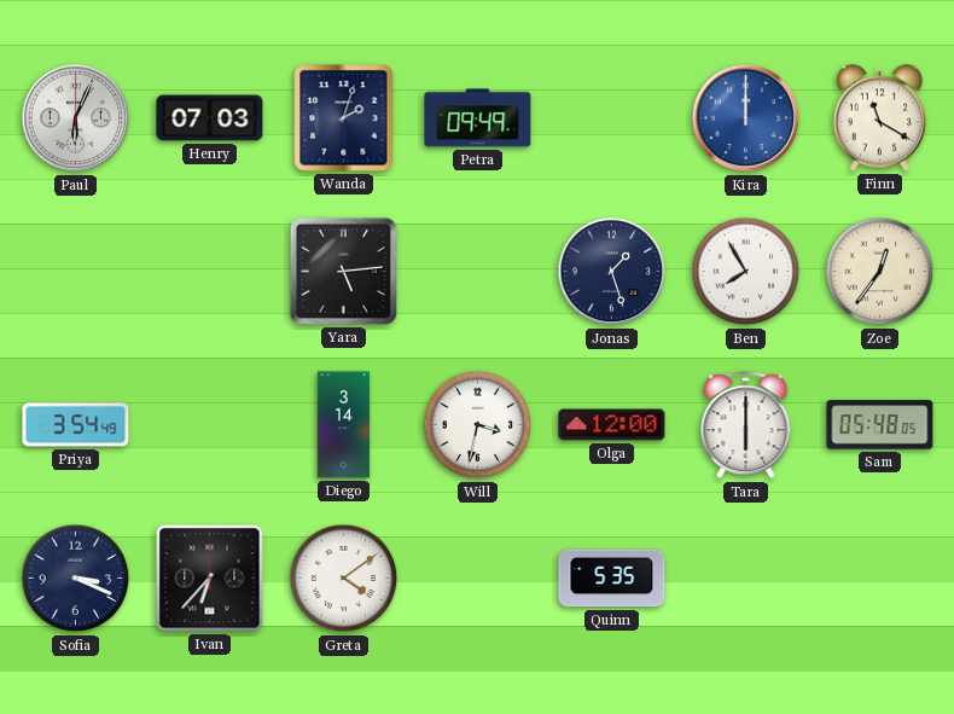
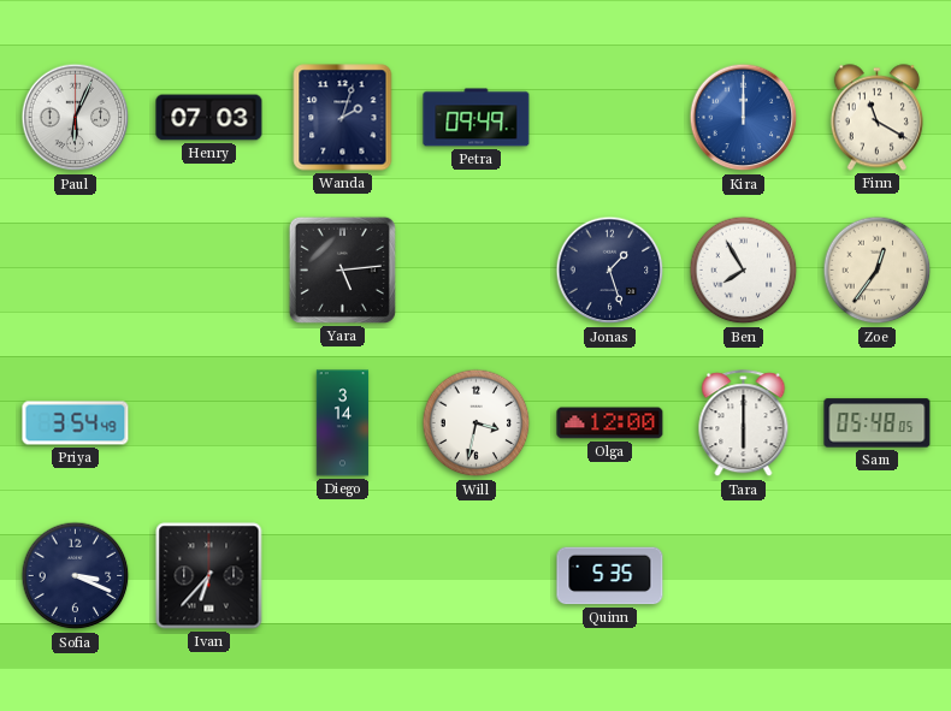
Greta: 4:09 -> none (344, 579)
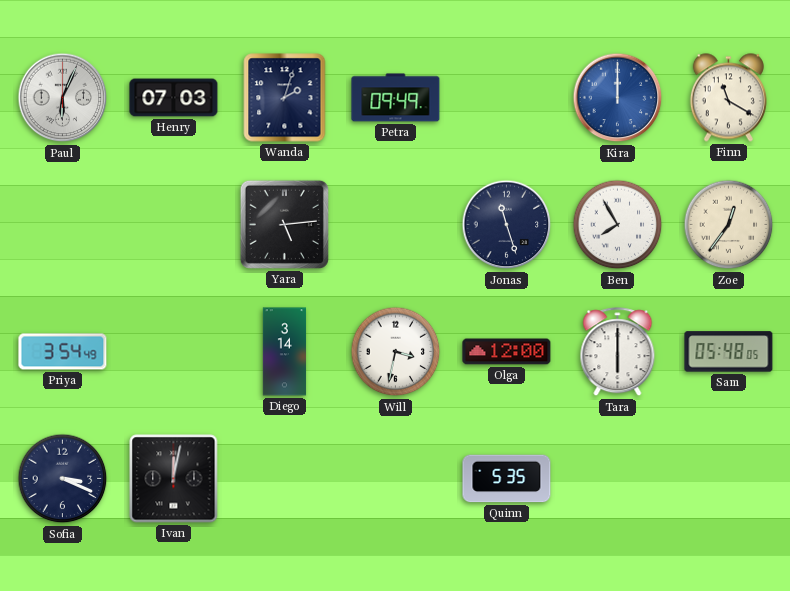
Jonas: 1:27 -> 11:27 (507, 225)
Ivan: 6:37 -> 12:02 (174, 479)
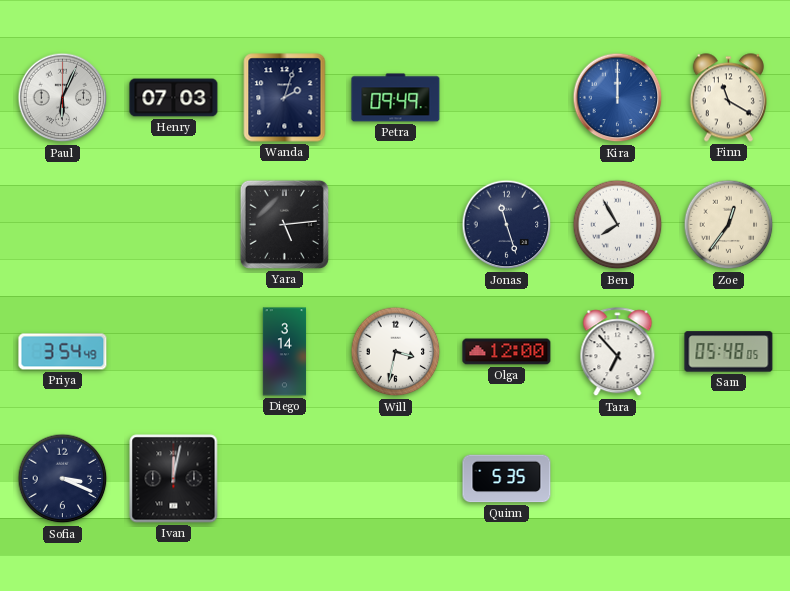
Tara: 6:00 -> 6:53 (618, 352)
